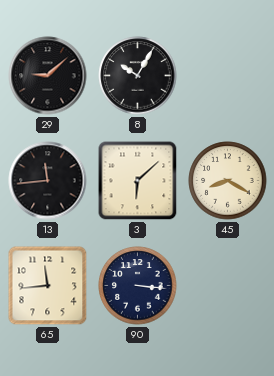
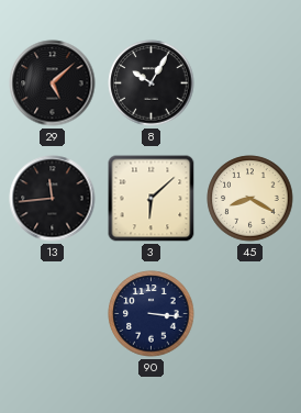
29: 9:08 -> 5:08 (53, 83)
65: 11:44 -> none (48, 286)
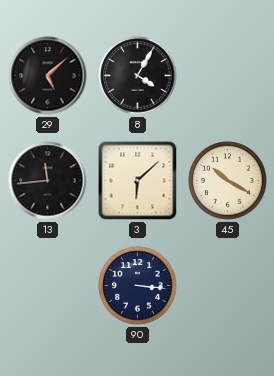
8: 10:05 -> 4:05 (138, 76)
45: 8:20 -> 10:20 (228, 181)
